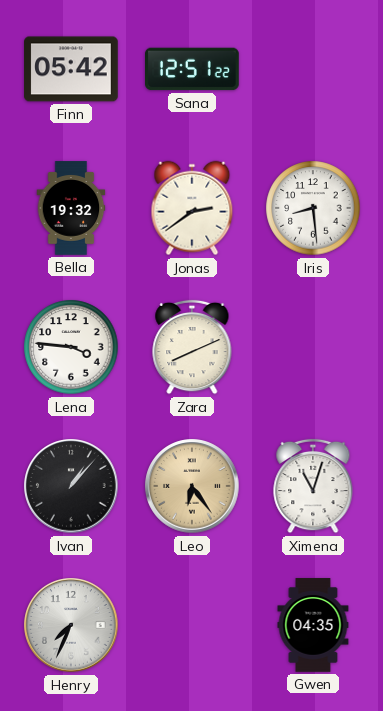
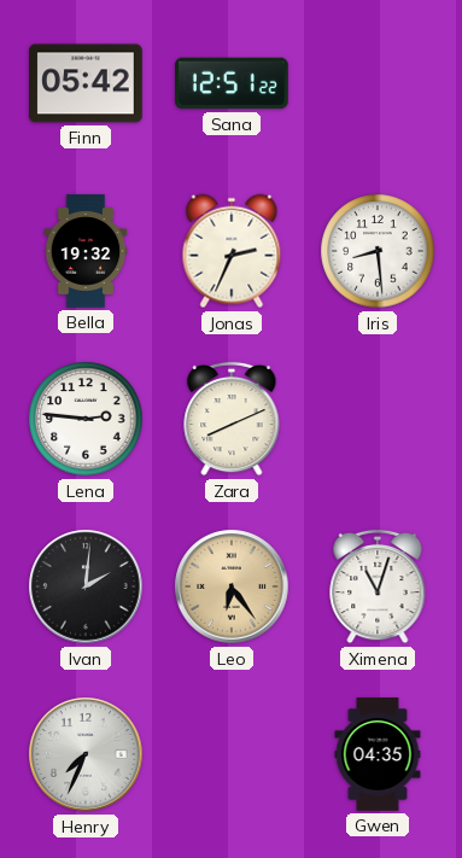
Jonas: 2:39 -> 2:34 (232, 251)
Lena: 3:46 -> 2:46 (86, 419)
Ivan: 1:07 -> 2:01 (86, 586)
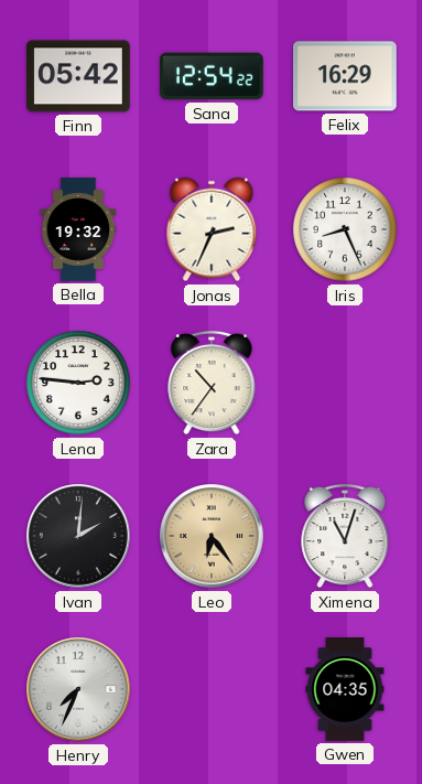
Sana: 12:51 -> 12:54 (213, 76)
Felix: none -> 16:29 (346, 76)
Iris: 8:29 -> 8:26 (345, 229)
Zara: 8:11 -> 10:36 (212, 383)
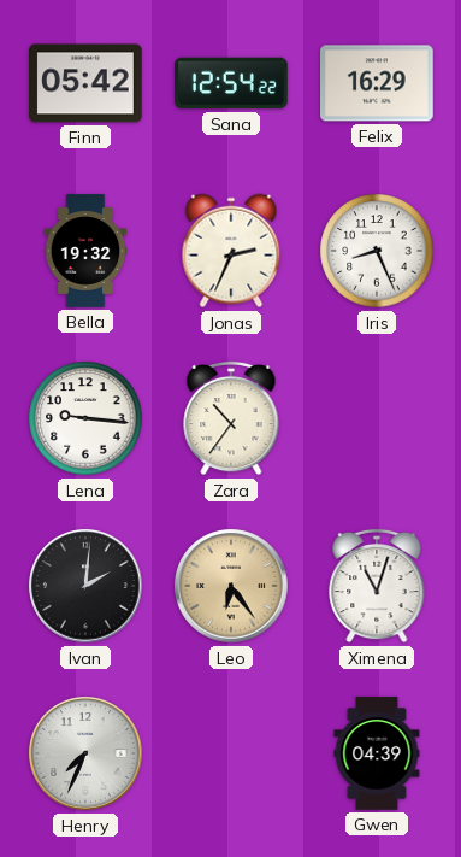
Lena: 2:46 -> 9:16 (85, 418)
Gwen: 04:35 -> 04:39 (377, 753)
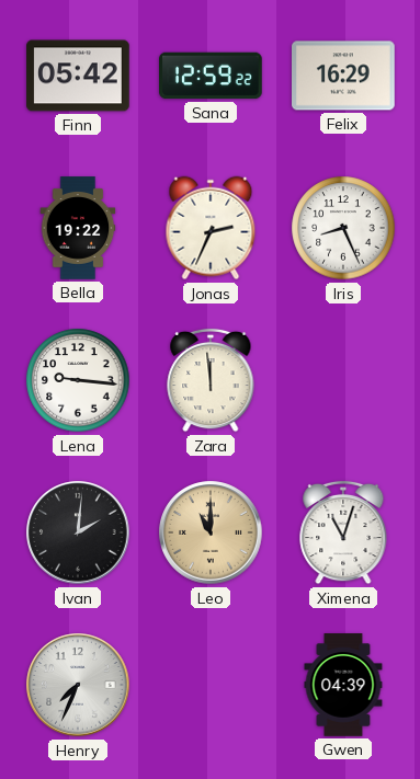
Sana: 12:54 -> 12:59 (212, 76)
Bella: 19:32 -> 19:22 (78, 228)
Zara: 10:36 -> 11:59 (211, 380)
Leo: 6:24 -> 11:00 (211, 532)
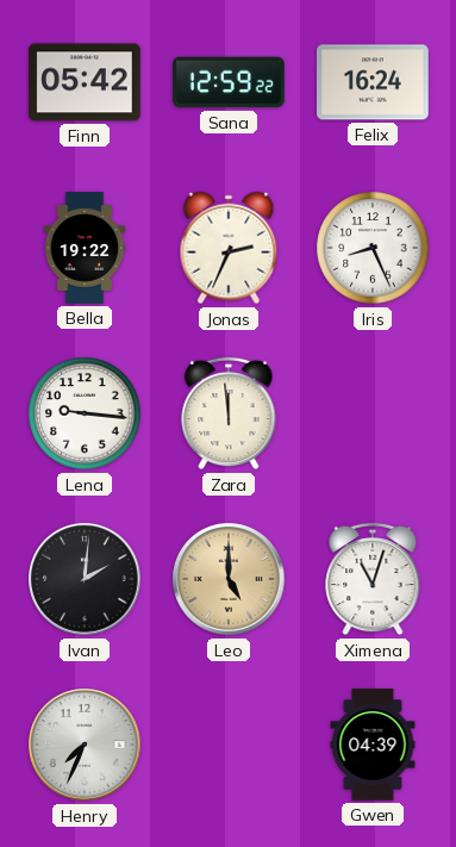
Felix: 16:29 -> 16:24 (374, 82)
Leo: 11:00 -> 5:00 (229, 579)
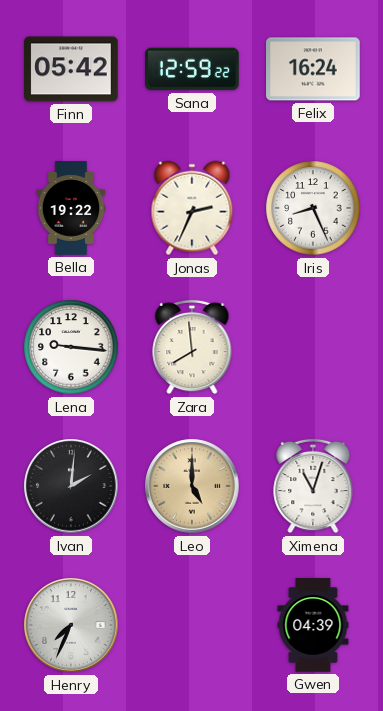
Zara: 11:59 -> 7:59 (192, 347)
